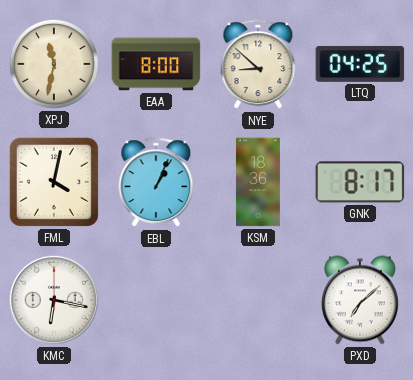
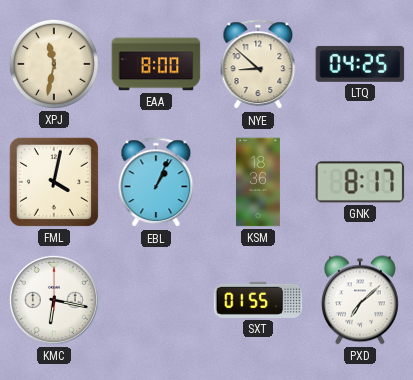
SXT: none -> 01:55 (258, 300)
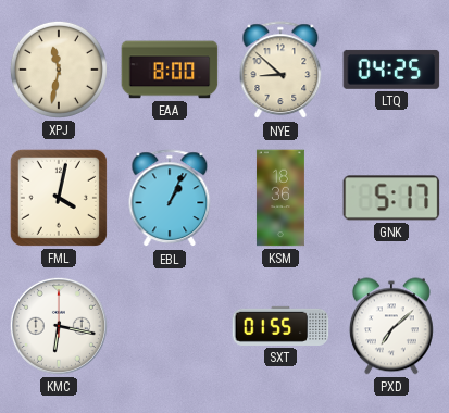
GNK: 8:17 -> 5:17 (391, 198)
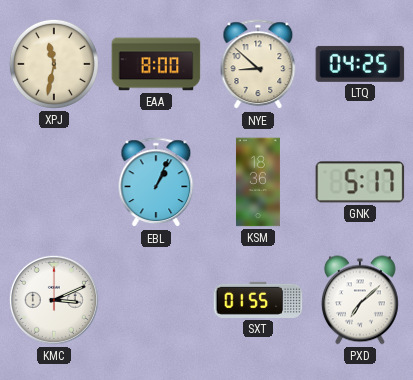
FML: 4:02 -> none (59, 198)
KMC: 6:17 -> 3:11 (54, 300)
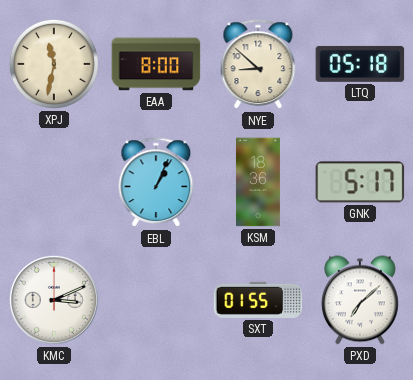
LTQ: 04:25 -> 05:18 (360, 64)
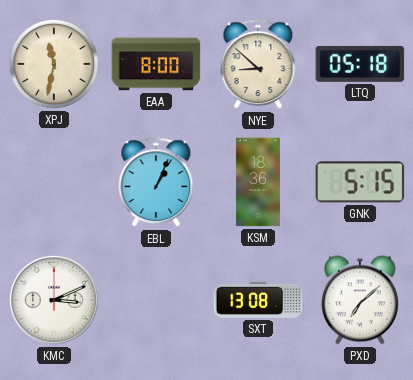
GNK: 5:17 -> 5:15 (360, 182)
SXT: 01:55 -> 13:08 (258, 300)
